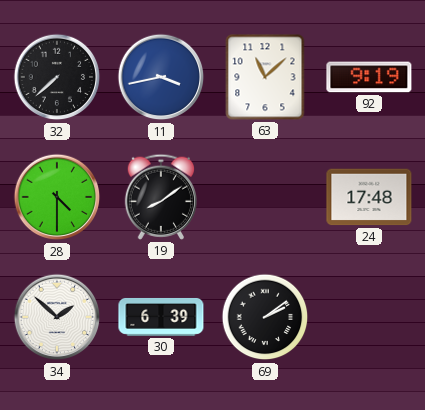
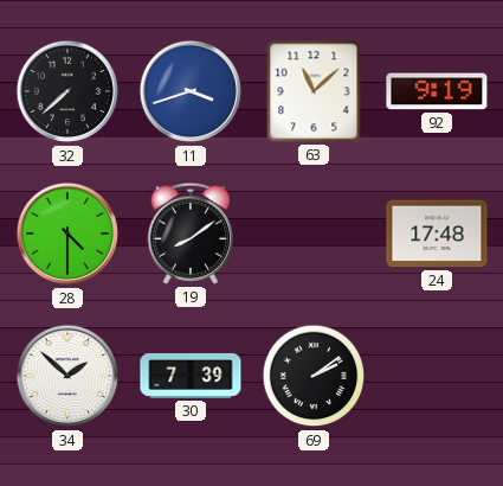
11: 3:43 -> 3:42 (191, 91)
30: 6:39 -> 7:39 (191, 376)
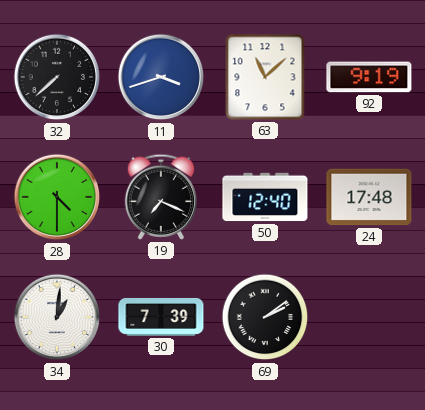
19: 8:09 -> 7:19 (160, 197)
50: none -> 12:40 (265, 197)
34: 1:52 -> 1:01 (57, 317)
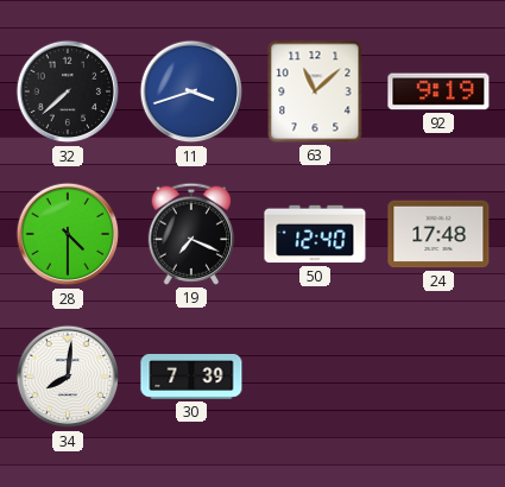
34: 1:01 -> 8:01 (68, 377)
69: 2:09 -> none (265, 317)
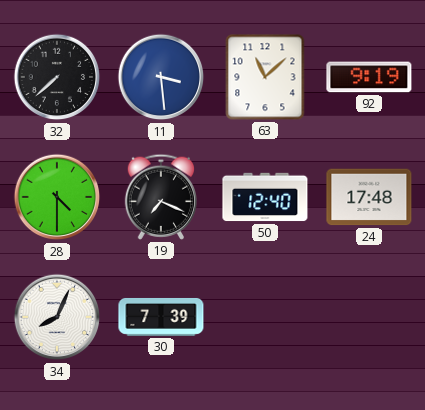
11: 3:42 -> 3:29 (161, 77)
34: 8:01 -> 8:04 (57, 317)
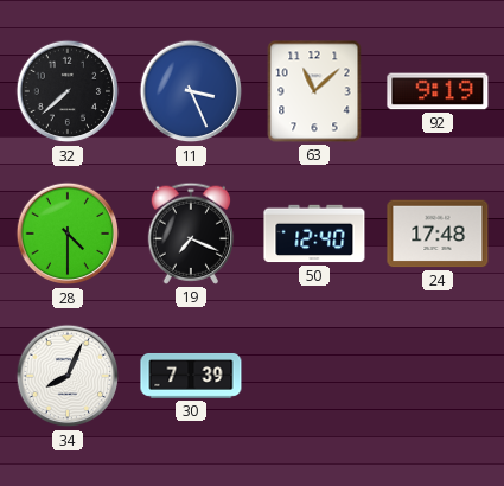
11: 3:29 -> 3:26 (191, 91)
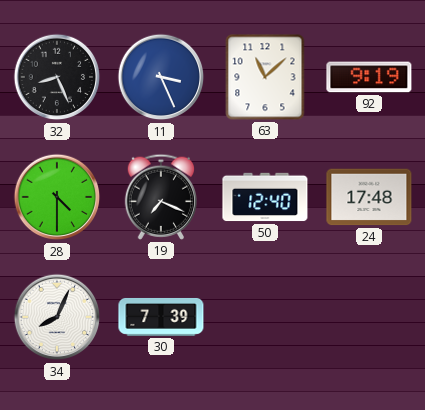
32: 7:38 -> 8:26 (57, 77)
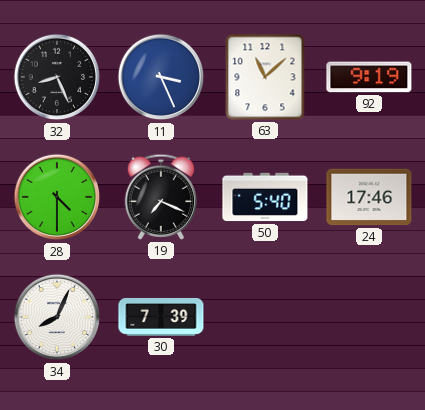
50: 12:40 -> 5:40 (265, 197)
24: 17:48 -> 17:46 (369, 197)
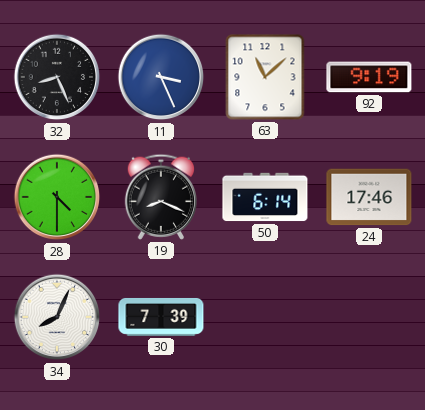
19: 7:19 -> 8:19 (160, 197)
50: 5:40 -> 6:14 (265, 197)
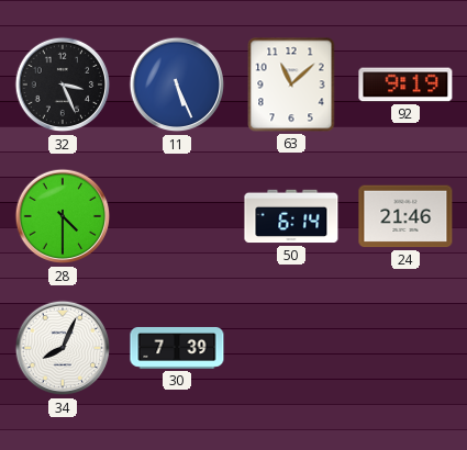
32: 8:26 -> 3:26 (63, 85)
11: 3:26 -> 5:26 (177, 85)
19: 8:19 -> none (160, 197)
24: 17:46 -> 21:46 (405, 216)
